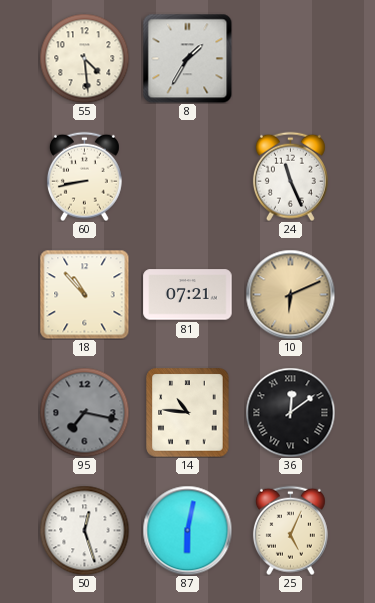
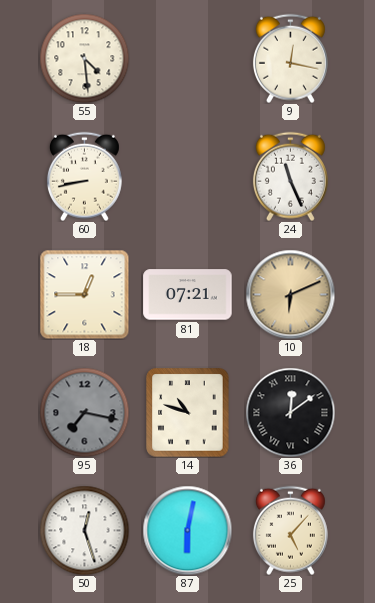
8: 1:35 -> none (187, 58)
9: none -> 12:17 (290, 58)
18: 10:53 -> 12:45 (84, 294)
14: 10:46 -> 10:48 (188, 413)
25: 5:04 -> 5:07 (290, 530)
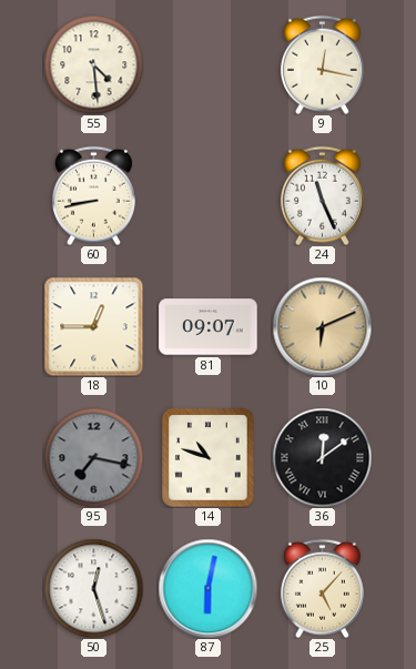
81: 07:21 -> 09:07 (209, 327)
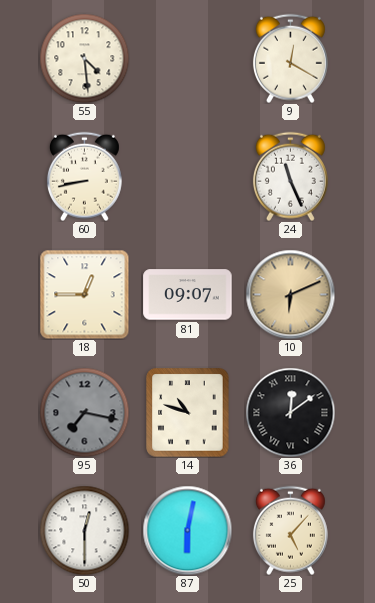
9: 12:17 -> 12:20 (290, 58)
50: 12:27 -> 12:30 (84, 530)
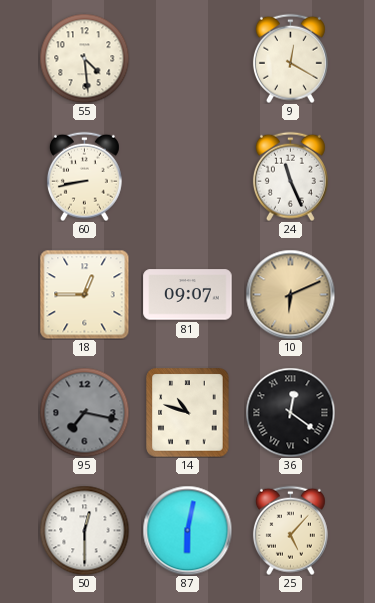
36: 12:09 -> 12:21 (290, 412)
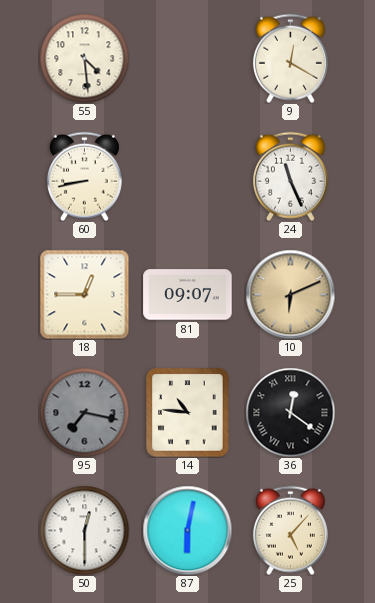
14: 10:48 -> 10:46 (188, 413)
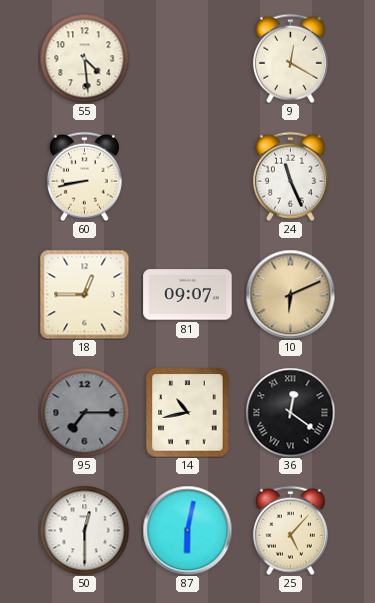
95: 7:17 -> 7:15 (84, 412)
14: 10:46 -> 10:43 (188, 413)
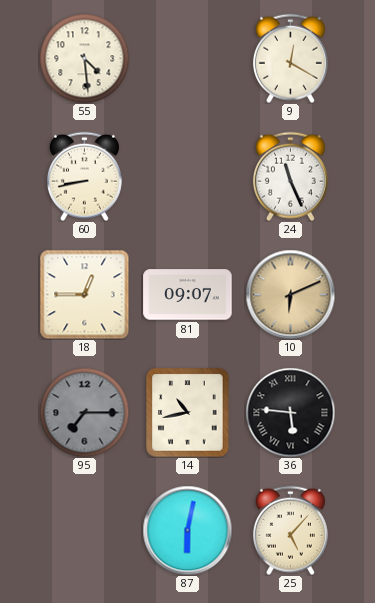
36: 12:21 -> 5:46 (290, 412)
50: 12:30 -> none (84, 530)
